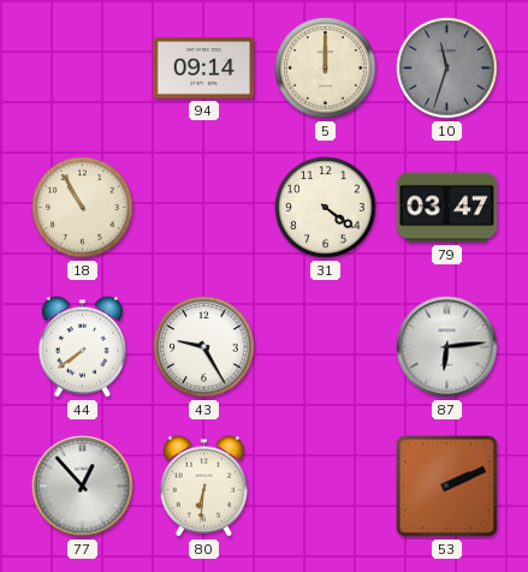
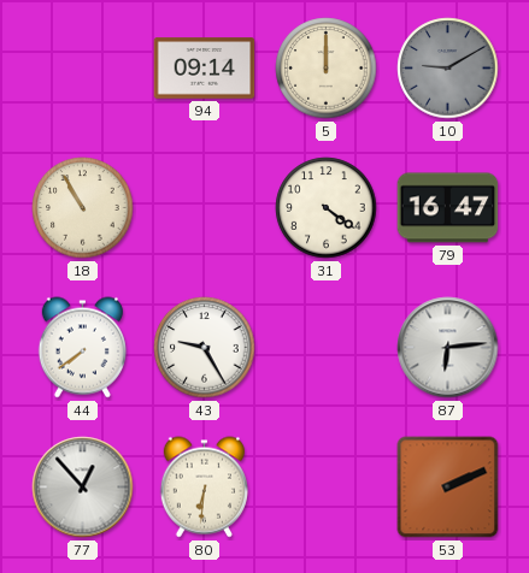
10: 11:33 -> 9:10 (448, 69)
79: 03:47 -> 16:47 (448, 208)
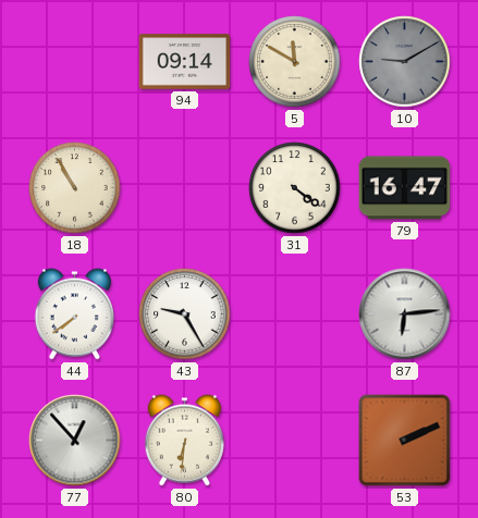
5: 12:00 -> 11:50 (295, 62)
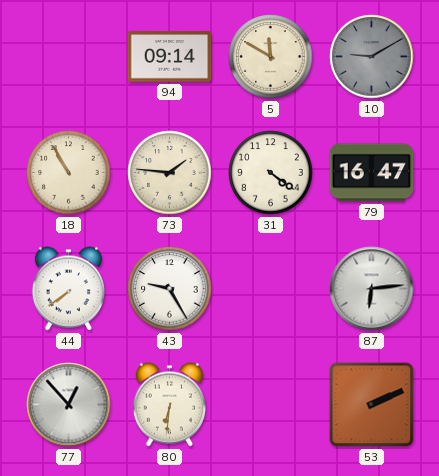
73: none -> 1:46 (170, 173)
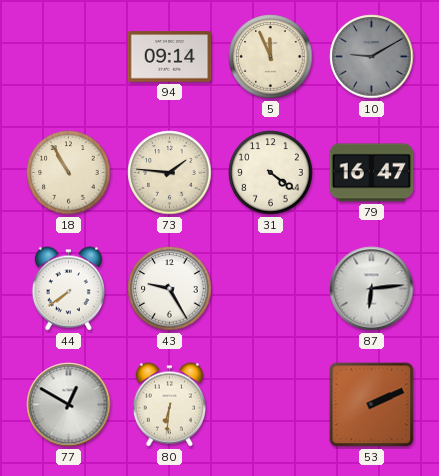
5: 11:50 -> 11:56 (271, 57)
77: 12:53 -> 12:50 (69, 405)
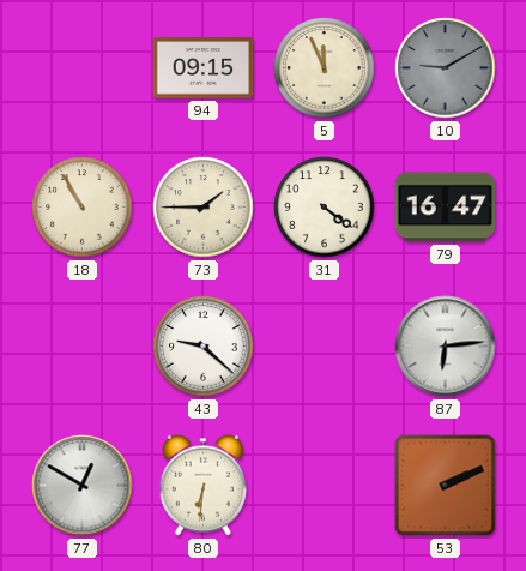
94: 09:14 -> 09:15 (204, 68)
73: 1:46 -> 1:45 (204, 208)
44: 7:39 -> none (68, 289)
43: 9:25 -> 9:22 (204, 347)
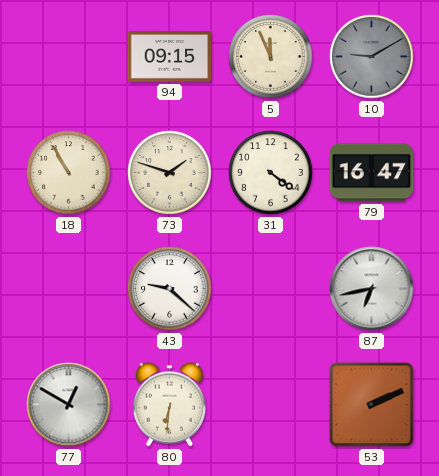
73: 1:45 -> 1:48 (170, 173)
87: 6:14 -> 6:43 (372, 289)
